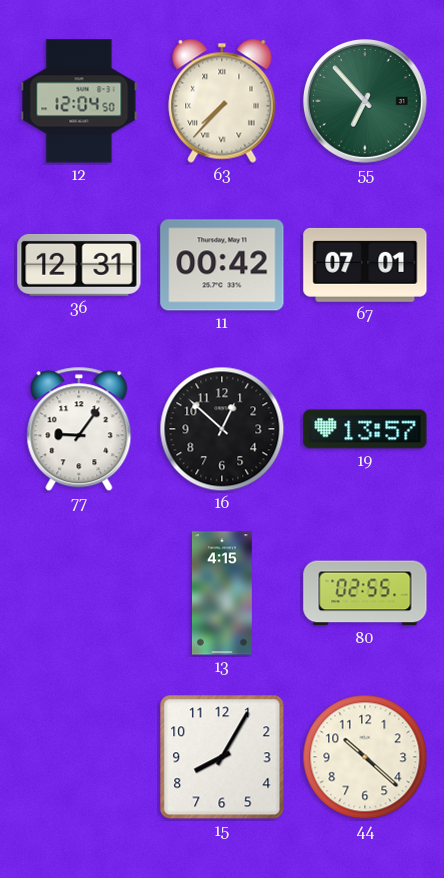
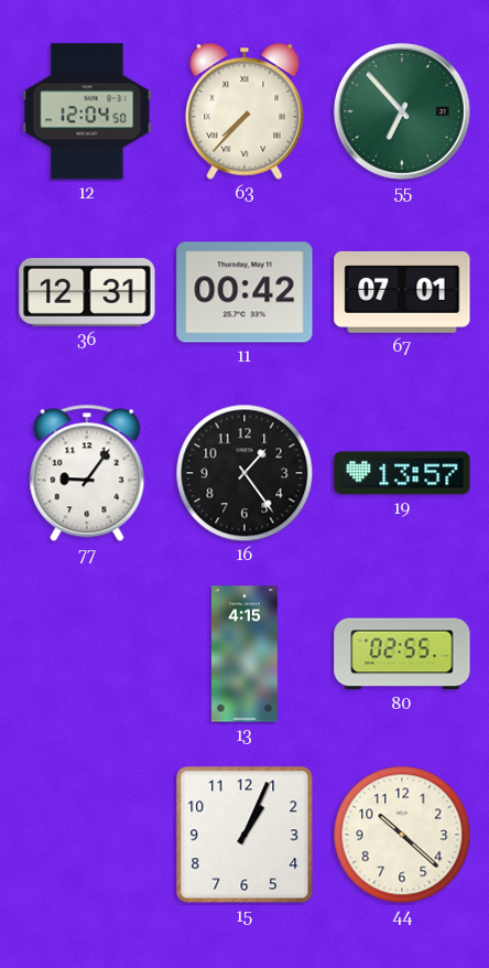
16: 12:52 -> 1:24 (244, 473)
15: 8:05 -> 1:04 (244, 835)
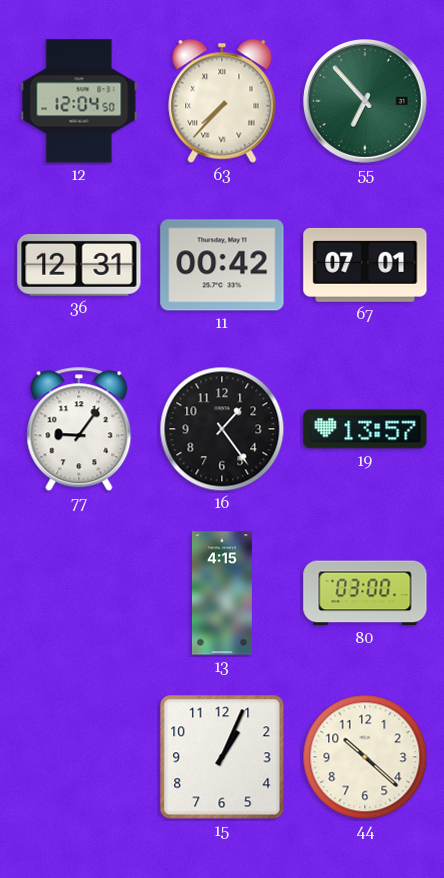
80: 02:55 -> 03:00 (365, 593)
